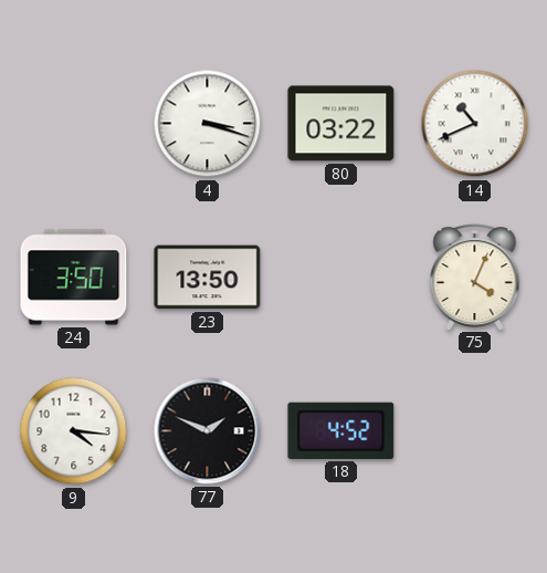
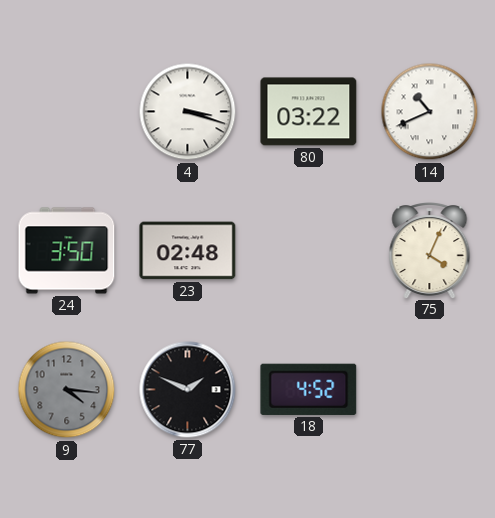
23: 13:50 -> 02:48 (188, 251)
9 dial: white -> grey (67, 390)
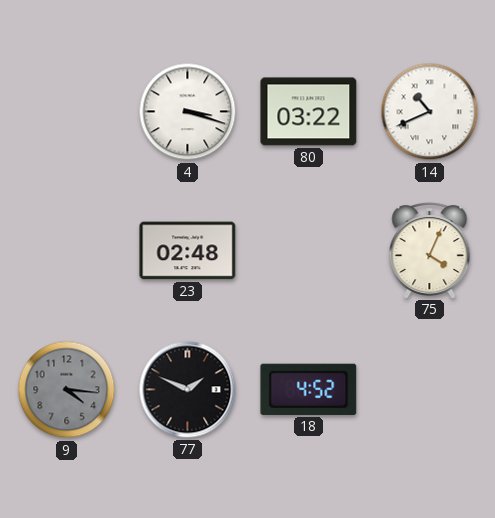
24: 3:50 -> none (67, 251)
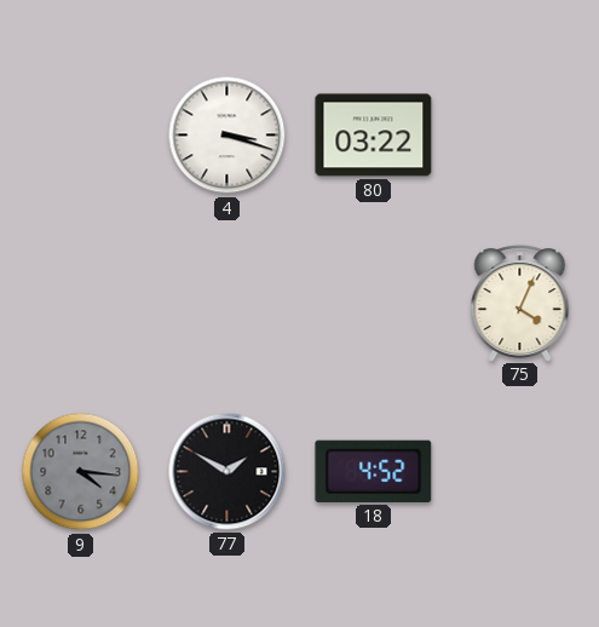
14: 10:41 -> none (430, 112)
23: 02:48 -> none (188, 251)
77: 1:49 -> 1:50 (227, 472)
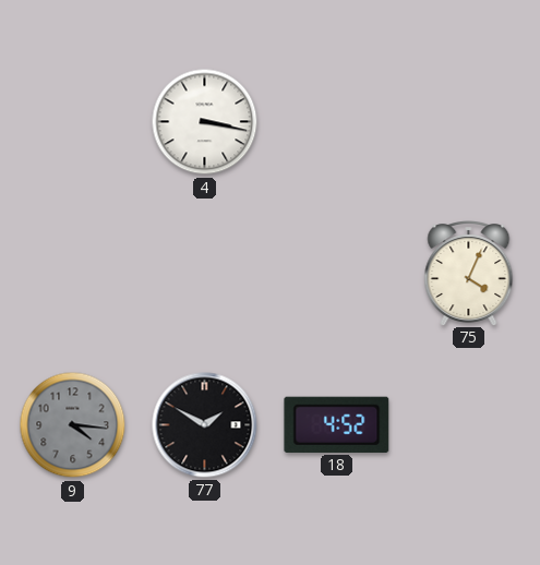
4: 3:18 -> 3:17 (205, 122)
80: 03:22 -> none (374, 136)
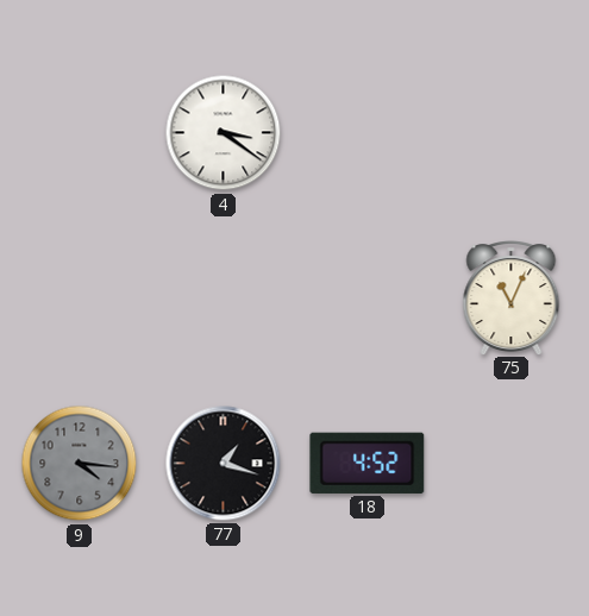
4: 3:17 -> 3:21 (224, 133)
75: 4:04 -> 11:04 (512, 298)
77: 1:50 -> 1:18 (224, 464)
